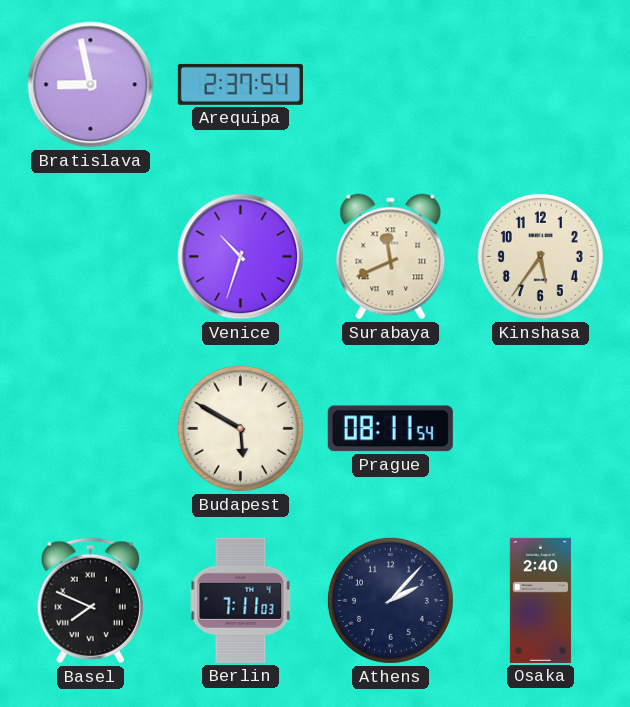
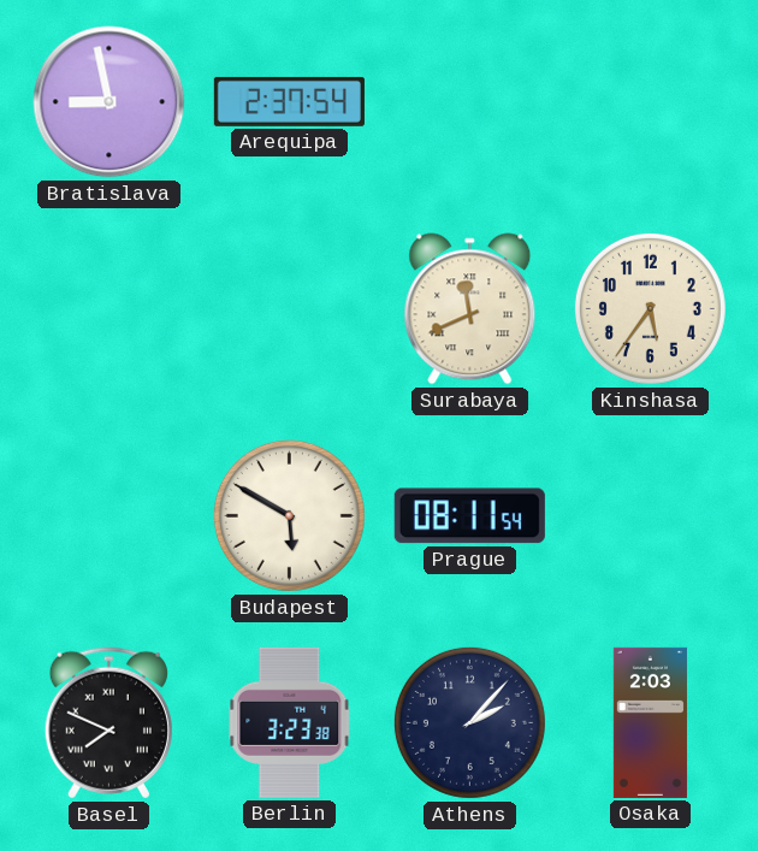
Venice: 10:33 -> none (241, 257)
Berlin: 7:11 -> 3:23 (290, 722)
Osaka: 2:40 -> 2:03 (650, 722)
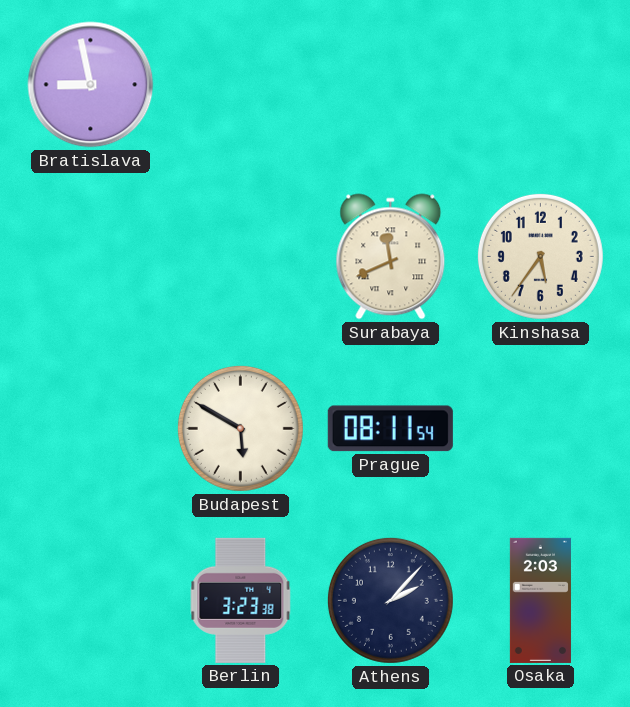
Arequipa: 2:37 -> none (289, 101)
Basel: 7:49 -> none (108, 723)
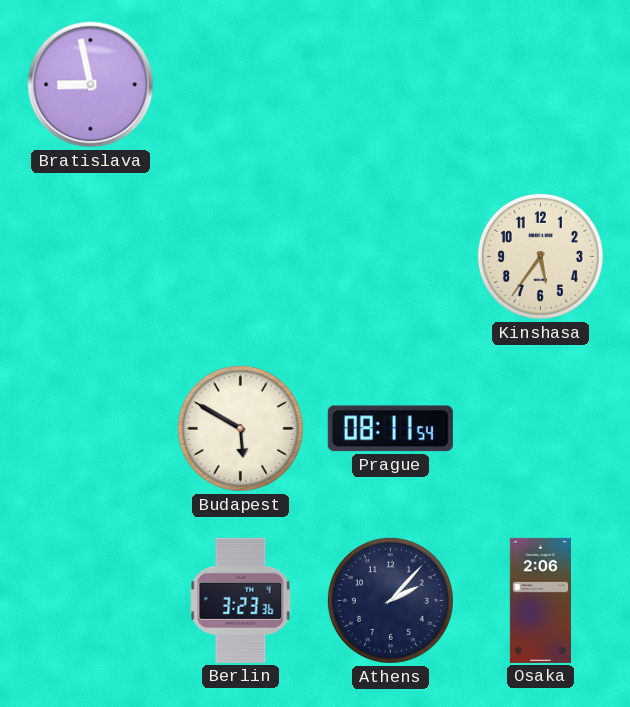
Surabaya: 11:41 -> none (391, 257)
Berlin: 3:23:38 -> 3:23:36 (241, 600)
Osaka: 2:03 -> 2:06 (540, 600)
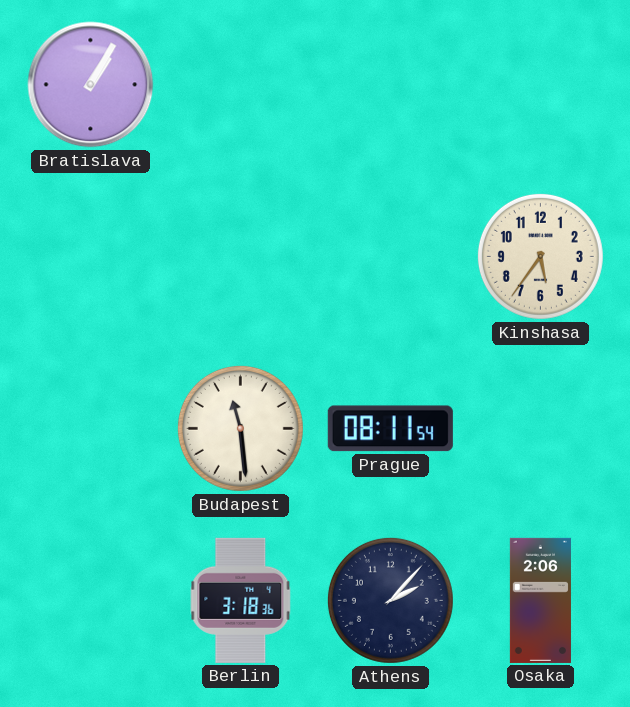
Bratislava: 8:58 -> 1:05 (91, 85)
Budapest: 5:50 -> 11:29 (240, 428)
Berlin: 3:23 -> 3:18 (241, 600)
